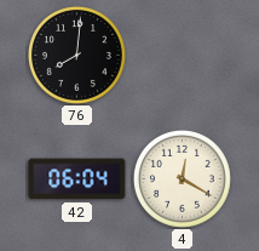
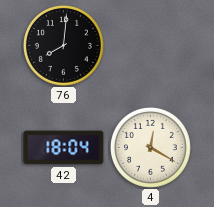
42: 06:04 -> 18:04 (64, 148)
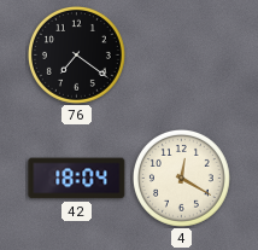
76: 8:01 -> 7:21 (76, 54)
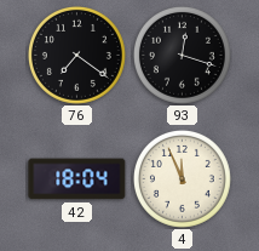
93: none -> 12:18 (182, 55)
4: 12:20 -> 11:56 (182, 178)
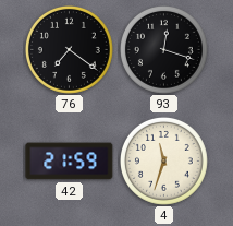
42: 18:04 -> 21:59 (70, 162)
4: 11:56 -> 11:33 (163, 160)
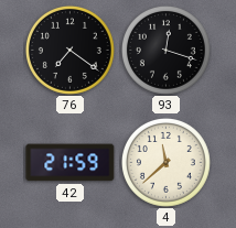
4: 11:33 -> 11:38 (165, 162)
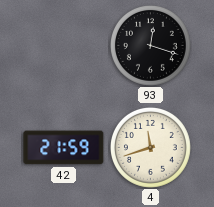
76: 7:21 -> none (69, 50)
4: 11:38 -> 11:42 (150, 147)
